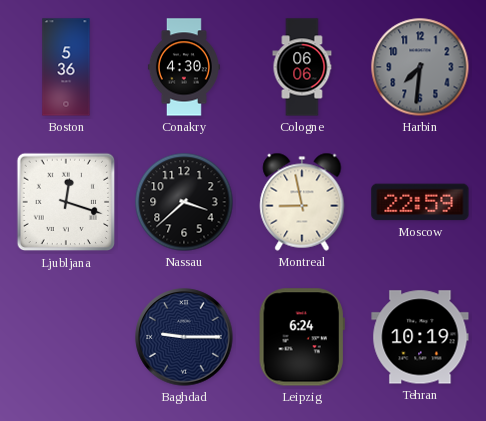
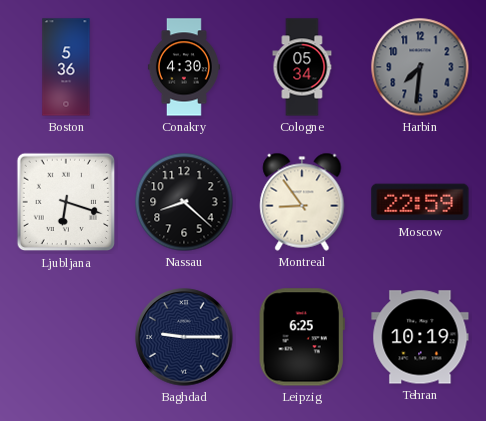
Cologne: 06:06 -> 05:34 (302, 67)
Ljubljana: 12:18 -> 6:18 (66, 202)
Nassau: 3:38 -> 8:22 (184, 202)
Montreal: 8:58 -> 8:54 (302, 202)
Leipzig: 6:24 -> 6:25 (302, 337)
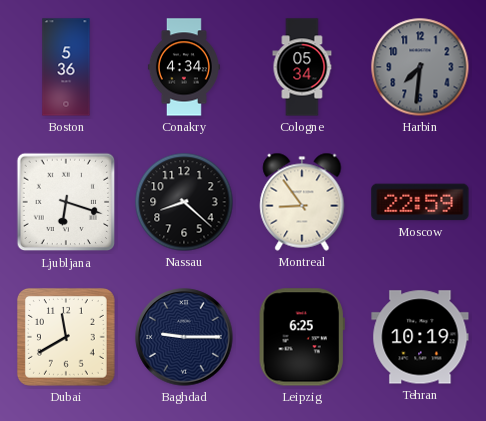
Conakry: 4:30 -> 4:34 (184, 67)
Dubai: none -> 11:40 (66, 337)
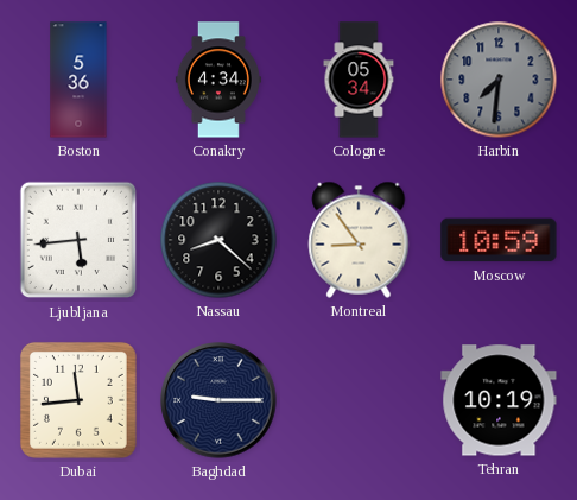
Ljubljana: 6:18 -> 5:44 (78, 240)
Moscow: 22:59 -> 10:59 (499, 240)
Dubai: 11:40 -> 11:44 (78, 400)
Leipzig: 6:25 -> none (302, 337)
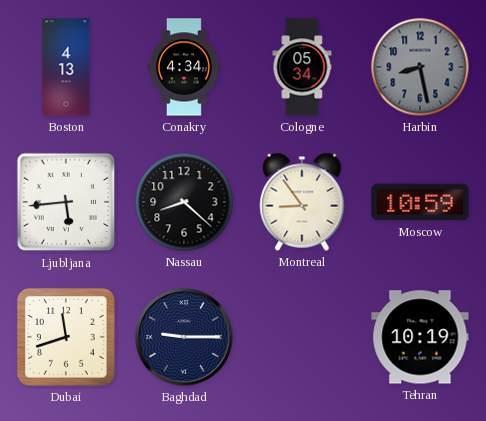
Boston: 5:36 -> 4:13 (66, 67)
Harbin: 7:31 -> 8:28 (420, 67)
Dubai: 11:44 -> 11:42 (66, 337)
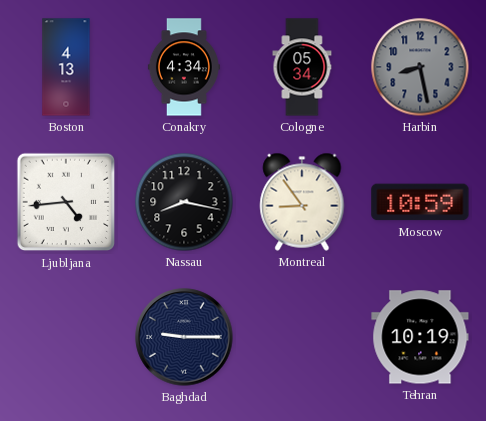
Ljubljana: 5:44 -> 4:44 (66, 202)
Nassau: 8:22 -> 8:17 (184, 202)
Dubai: 11:42 -> none (66, 337)
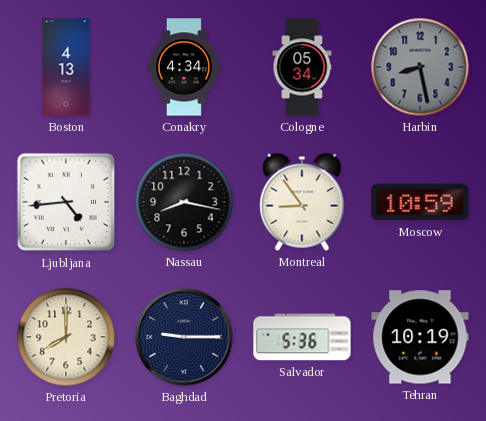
Pretoria: none -> 8:00 (66, 337)
Salvador: none -> 5:36 (302, 337)
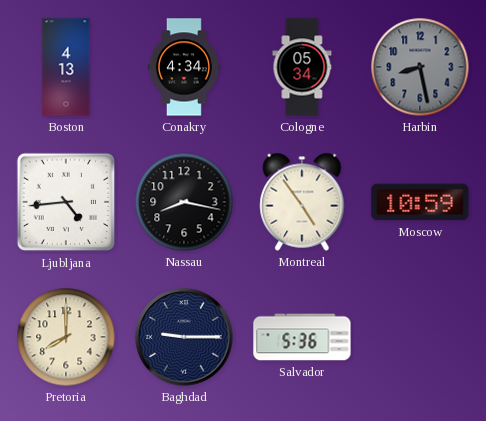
Montreal: 8:54 -> 4:54 (302, 202)
Tehran: 10:19 -> none (420, 337)
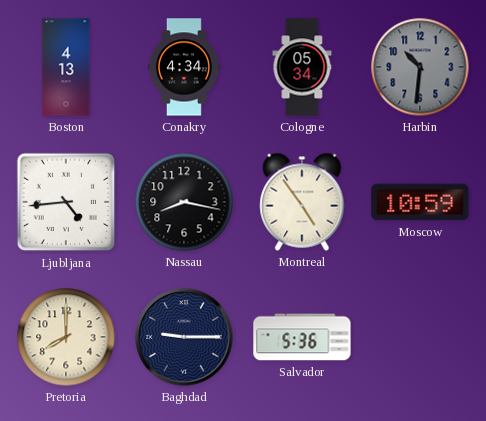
Harbin: 8:28 -> 10:31 (420, 67)
